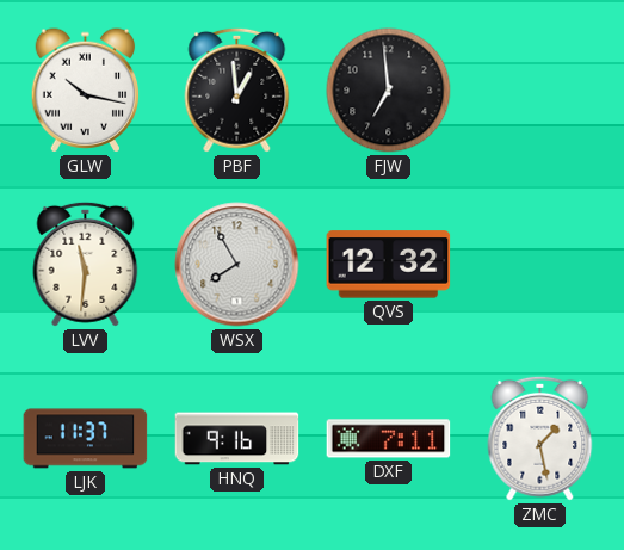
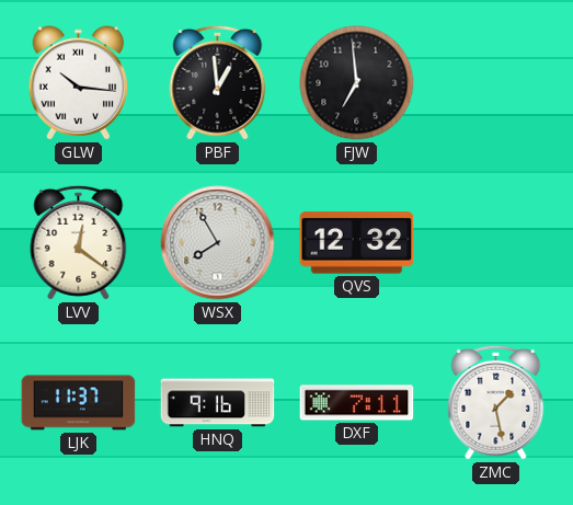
GLW: 10:17 -> 10:16 (79, 83)
LVV: 11:31 -> 12:21 (79, 242)
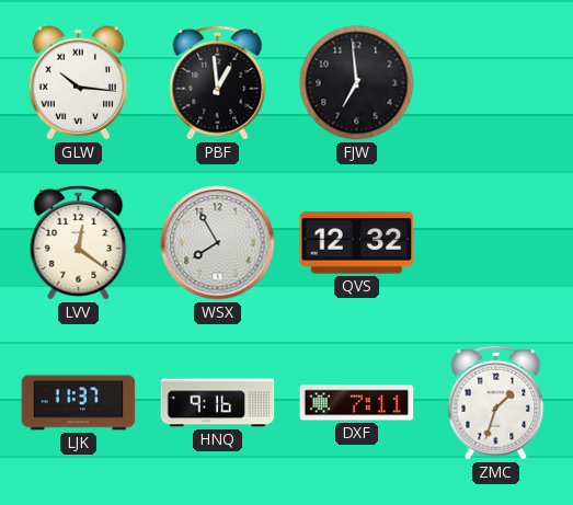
ZMC: 1:28 -> 1:33 (496, 402)
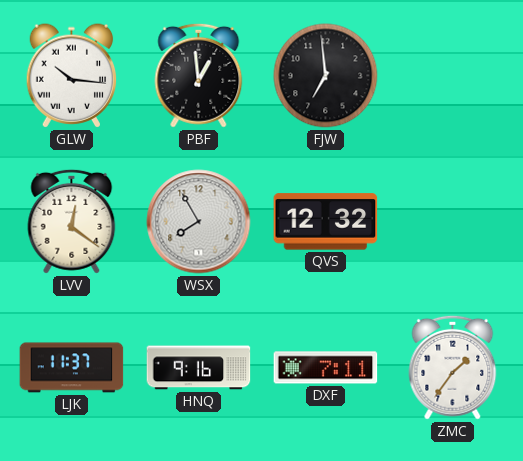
ZMC: 1:33 -> 1:36 (453, 367)
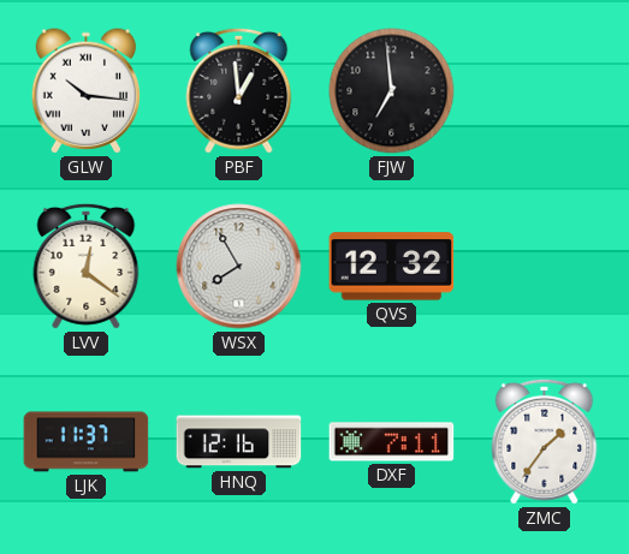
HNQ: 9:16 -> 12:16 (239, 442)
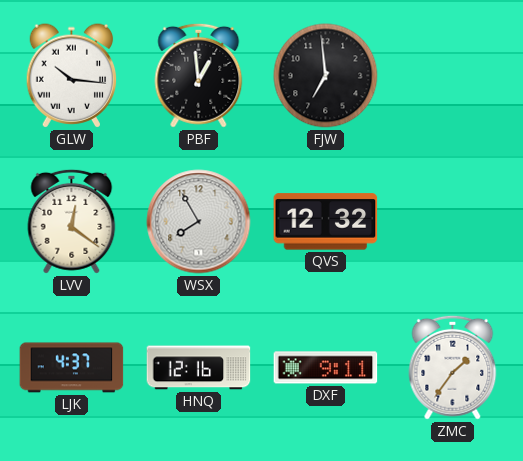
LJK: 11:37 -> 4:37 (72, 368)
DXF: 7:11 -> 9:11 (326, 368)
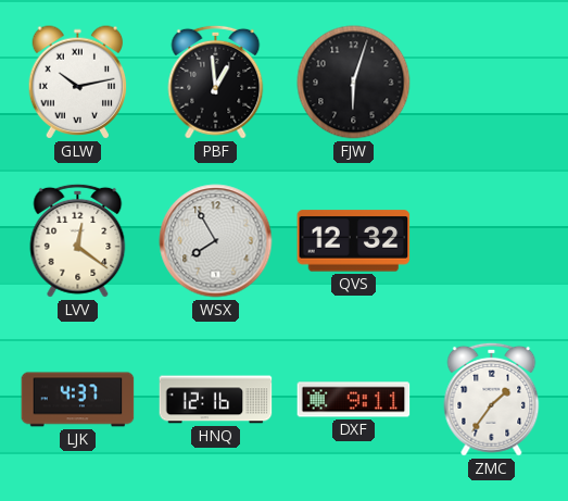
GLW: 10:16 -> 10:13 (78, 83)
FJW: 6:59 -> 6:03 (354, 83)
